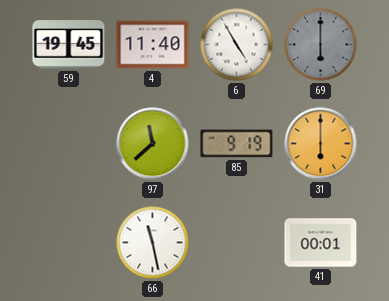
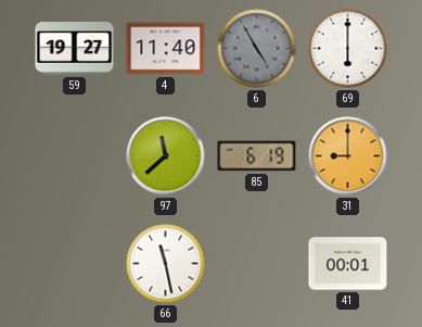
59: 19:45 -> 19:27 (75, 49)
6 dial: white -> grey (257, 49)
69 dial: grey -> white (348, 49)
85: 9:19 -> 6:19 (257, 156)
31: 6:00 -> 9:00 (348, 156)
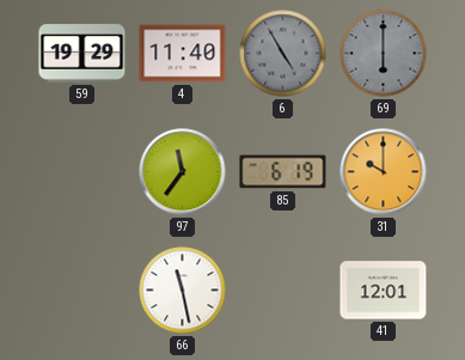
59: 19:27 -> 19:29 (82, 54)
69 dial: white -> grey (384, 54)
97: 11:38 -> 11:36 (183, 172)
31: 9:00 -> 10:00 (384, 172)
41: 00:01 -> 12:01 (384, 291)
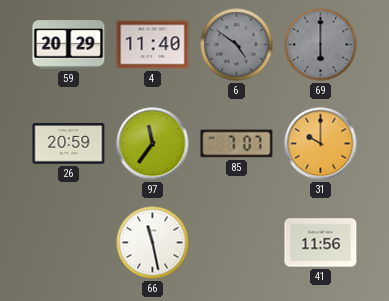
59: 19:29 -> 20:29 (69, 45)
6: 4:55 -> 4:51 (237, 45)
26: none -> 20:59 (69, 144)
85: 6:19 -> 7:07 (237, 144)
41: 12:01 -> 11:56 (321, 243)
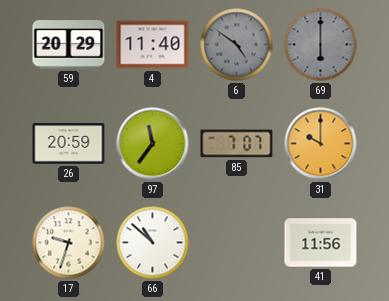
17: none -> 9:33 (69, 243)
66: 11:28 -> 10:52 (153, 243)
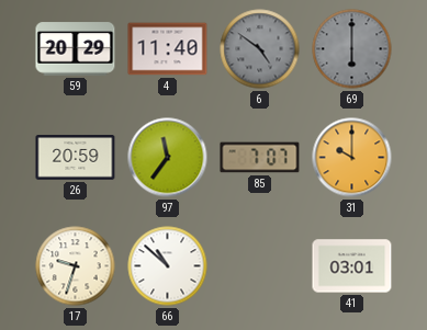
41: 11:56 -> 03:01 (352, 266)
